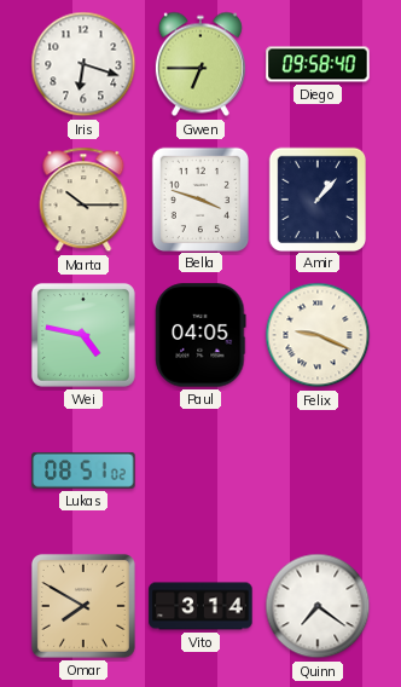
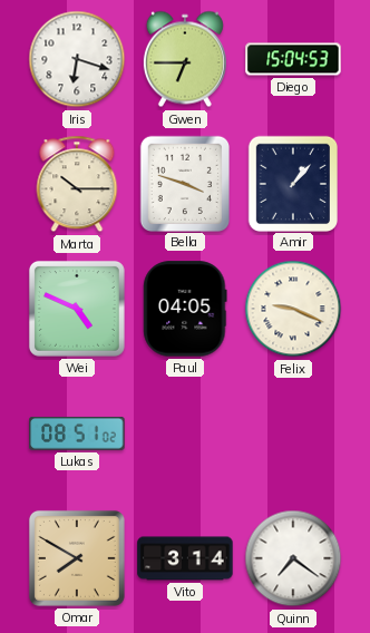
Diego: 09:58 -> 15:04 (293, 59)
Wei: 4:47 -> 4:49 (77, 309)
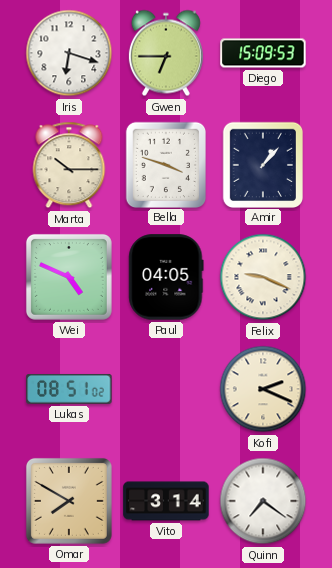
Diego: 15:04 -> 15:09 (263, 53)
Kofi: none -> 2:19 (263, 389)
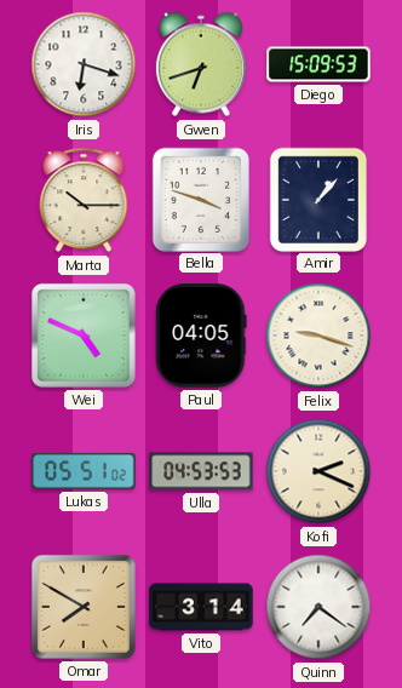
Gwen: 6:45 -> 6:42 (201, 64)
Felix: 9:19 -> 9:18 (318, 336)
Lukas: 08:51 -> 05:51 (84, 471)
Ulla: none -> 04:53 (201, 471)
